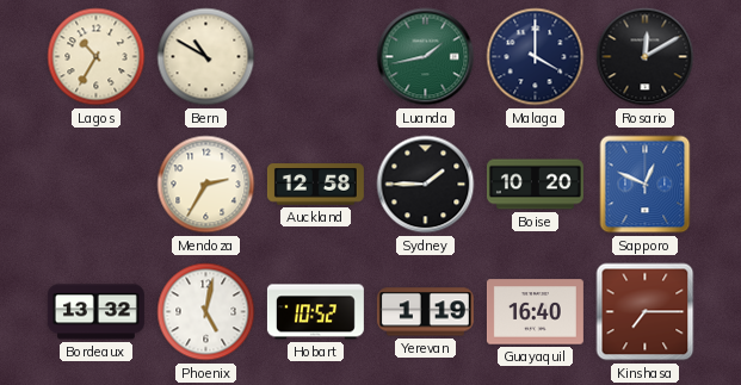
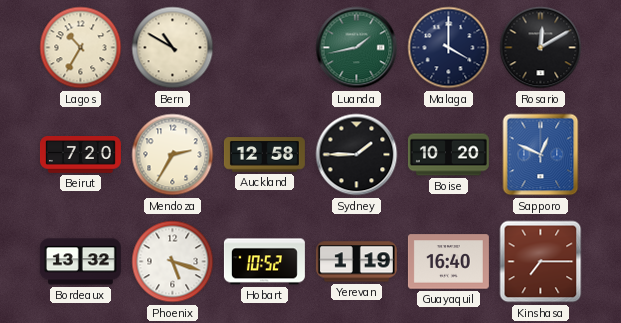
Beirut: none -> 7:20 (80, 155)
Phoenix: 5:02 -> 5:18 (173, 262)
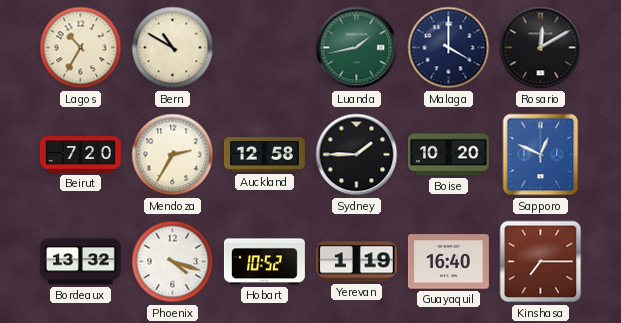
Phoenix: 5:18 -> 4:18 (173, 262)
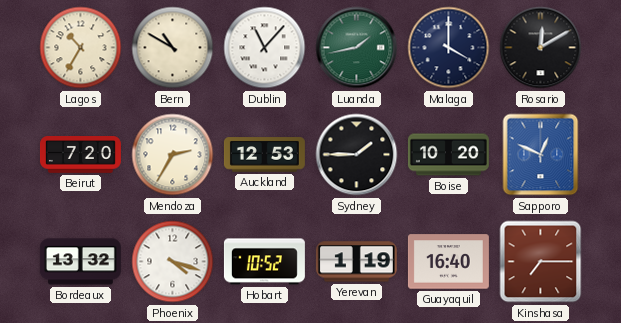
Dublin: none -> 11:07 (265, 48)
Auckland: 12:58 -> 12:53 (264, 155)
